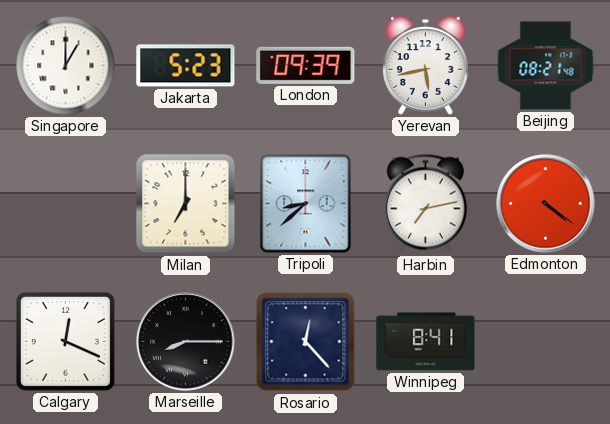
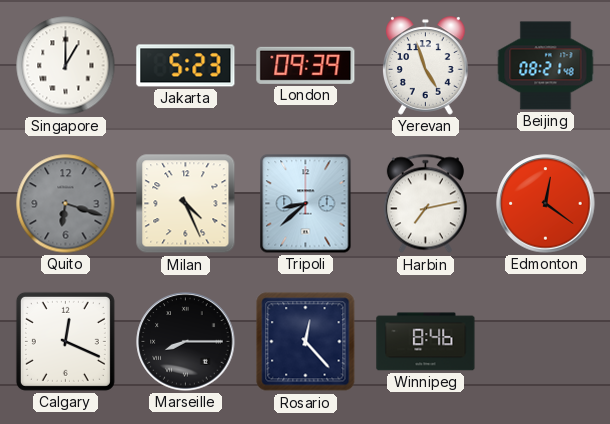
Yerevan: 5:43 -> 4:57 (426, 66)
Quito: none -> 6:18 (66, 204)
Milan: 7:00 -> 4:26 (186, 204)
Edmonton: 4:21 -> 12:21 (546, 204)
Winnipeg: 8:41 -> 8:46 (426, 342)
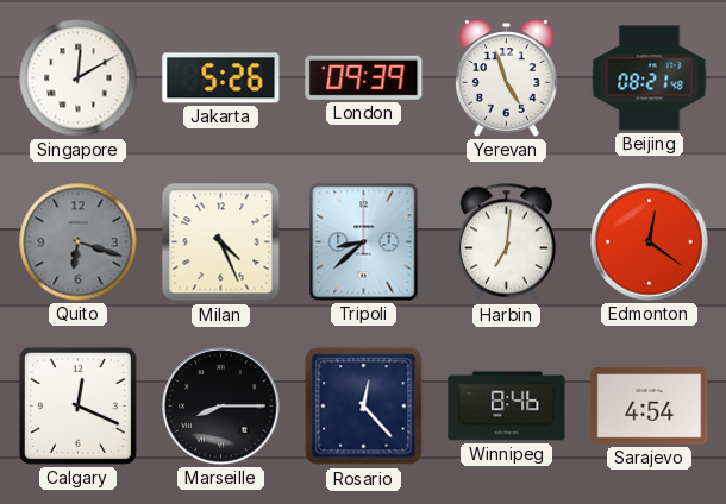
Singapore: 1:00 -> 12:10 (79, 78)
Jakarta: 5:23 -> 5:26 (221, 78)
Harbin: 7:13 -> 7:01 (506, 242)
Sarajevo: none -> 4:54 (650, 407)
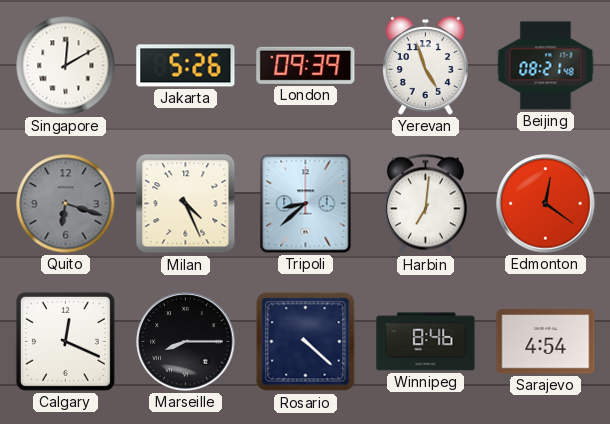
Rosario: 12:23 -> 4:22 (306, 342)
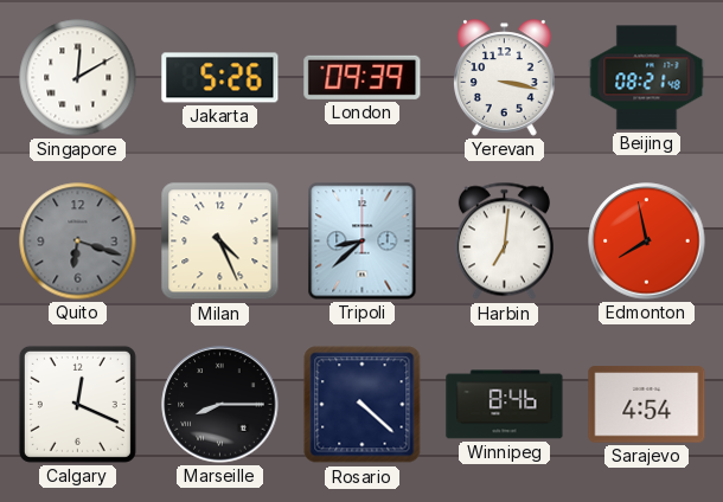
Yerevan: 4:57 -> 3:17 (505, 78)
Edmonton: 12:21 -> 7:58 (647, 242)
